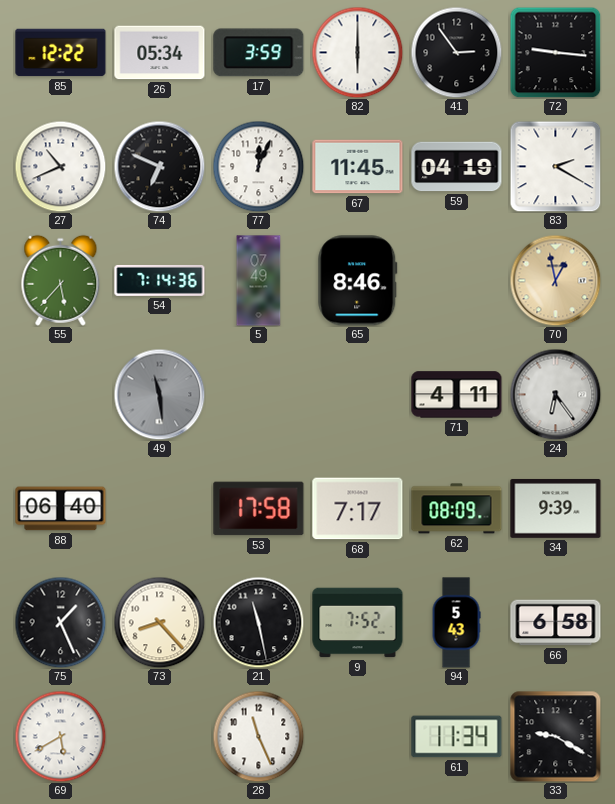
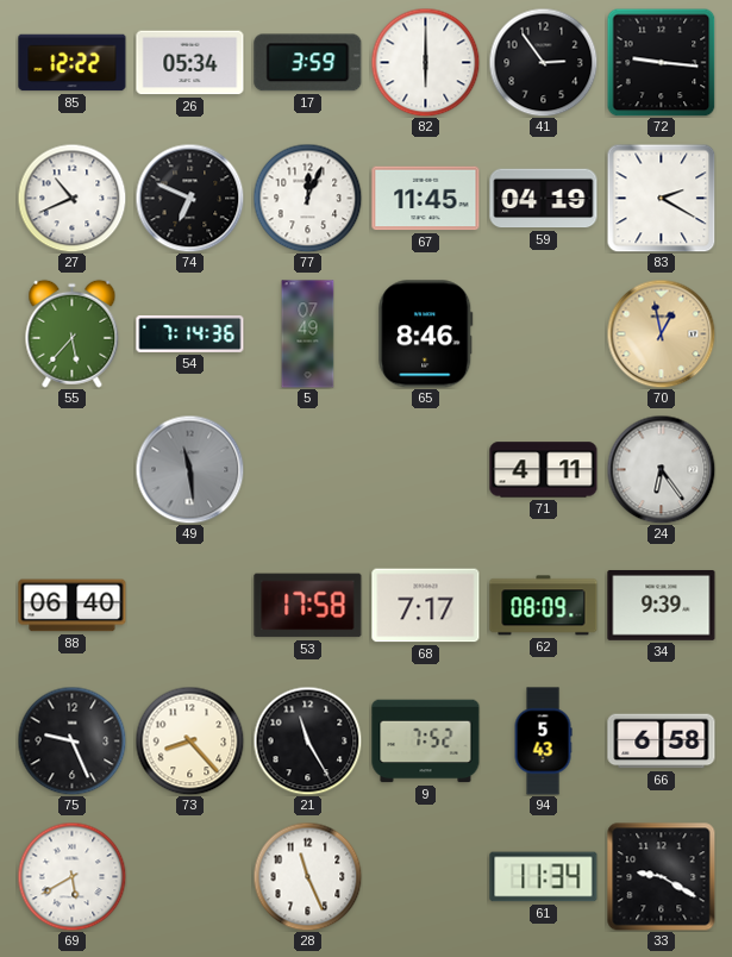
75: 1:26 -> 9:26 (71, 740)
21: 11:28 -> 11:25 (307, 740)
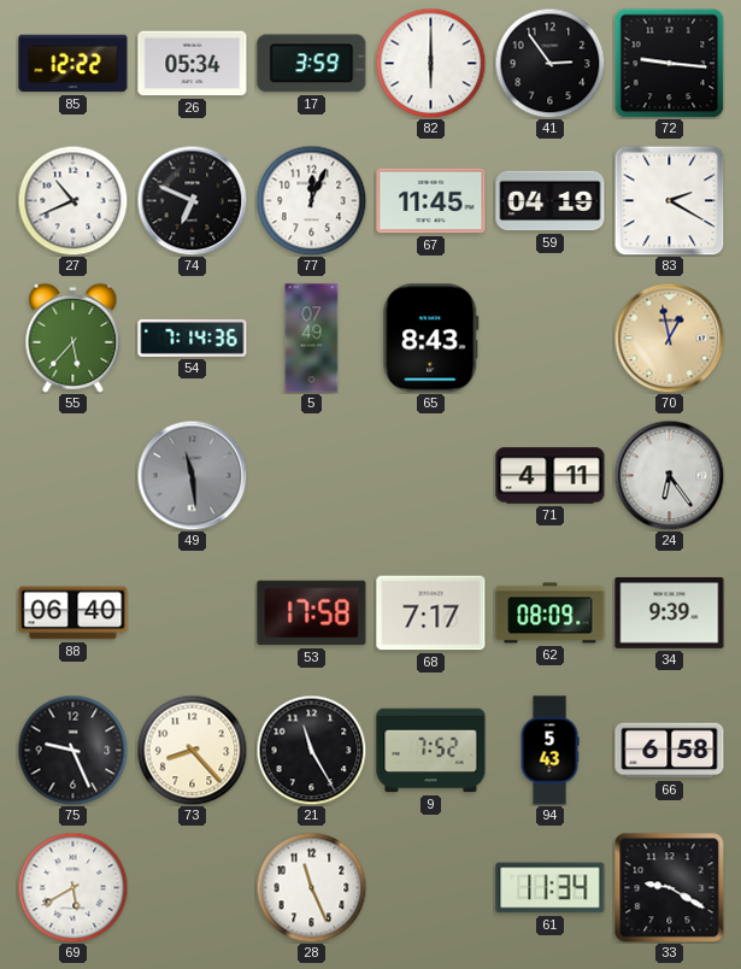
65: 8:46 -> 8:43 (431, 339)
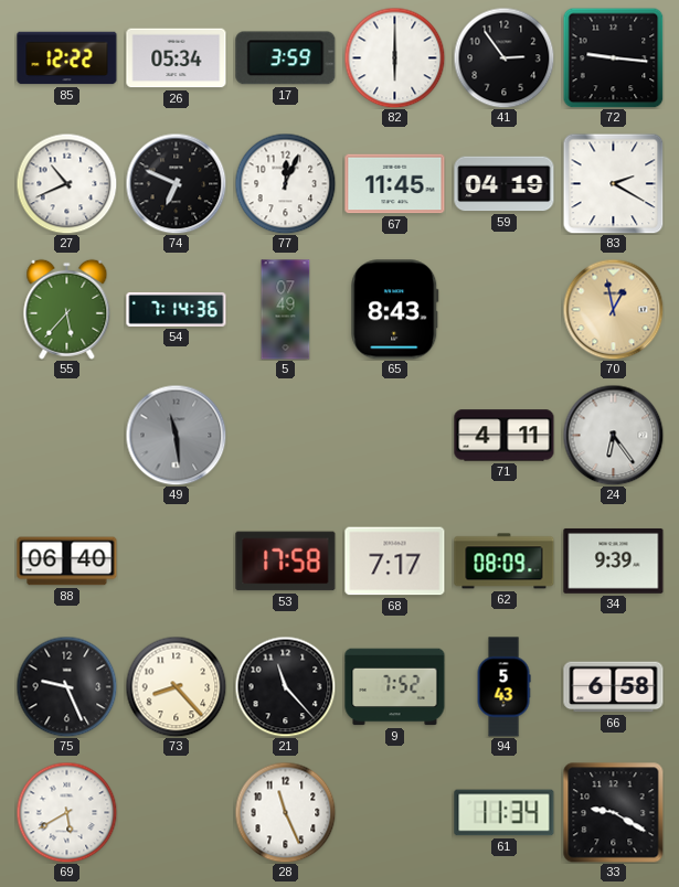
21: 11:25 -> 11:23 (285, 686)
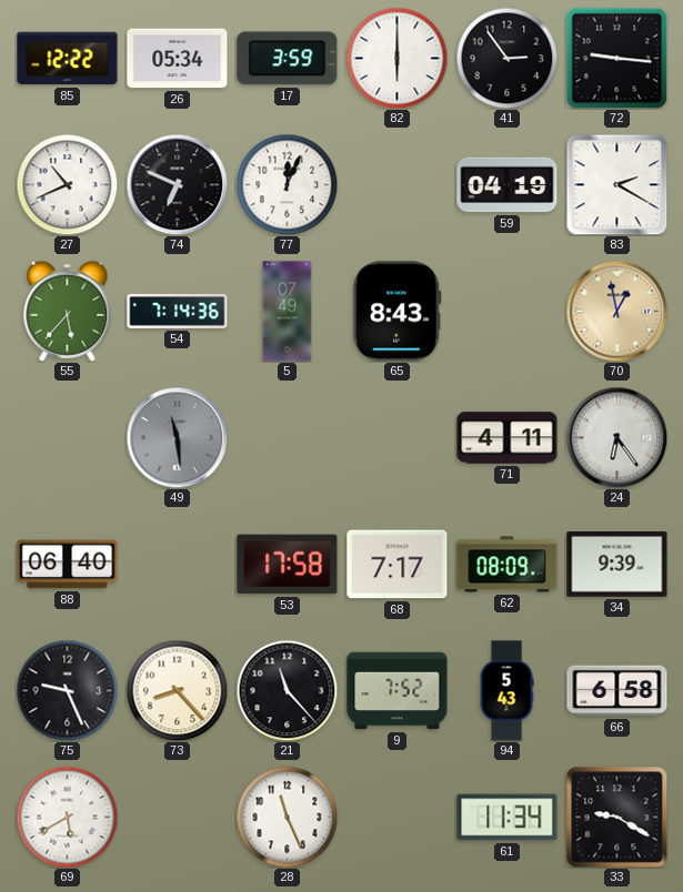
67: 11:45 -> none (395, 184)
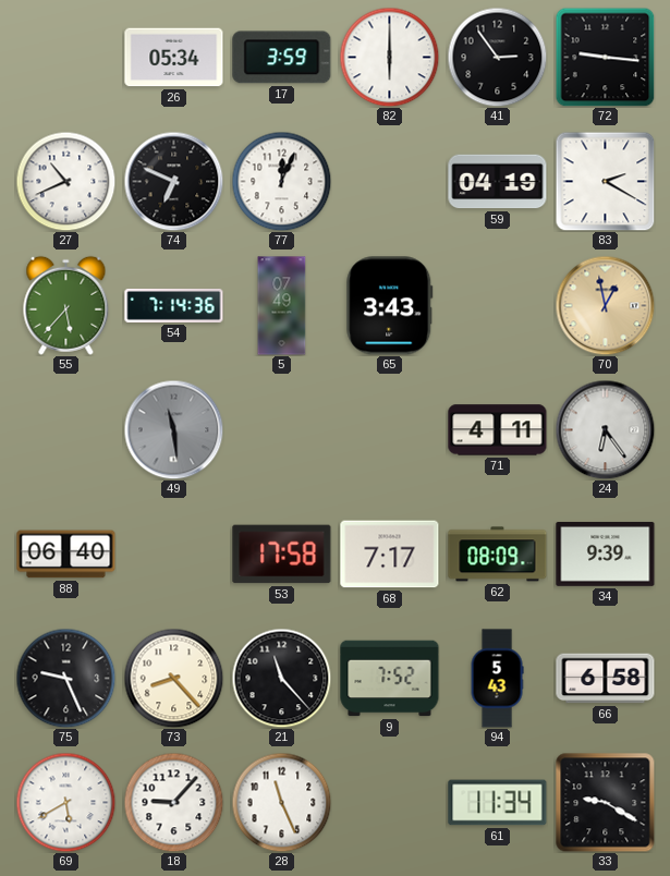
85: 12:22 -> none (68, 59)
65: 8:43 -> 3:43 (390, 306)
18: none -> 9:07 (173, 802)
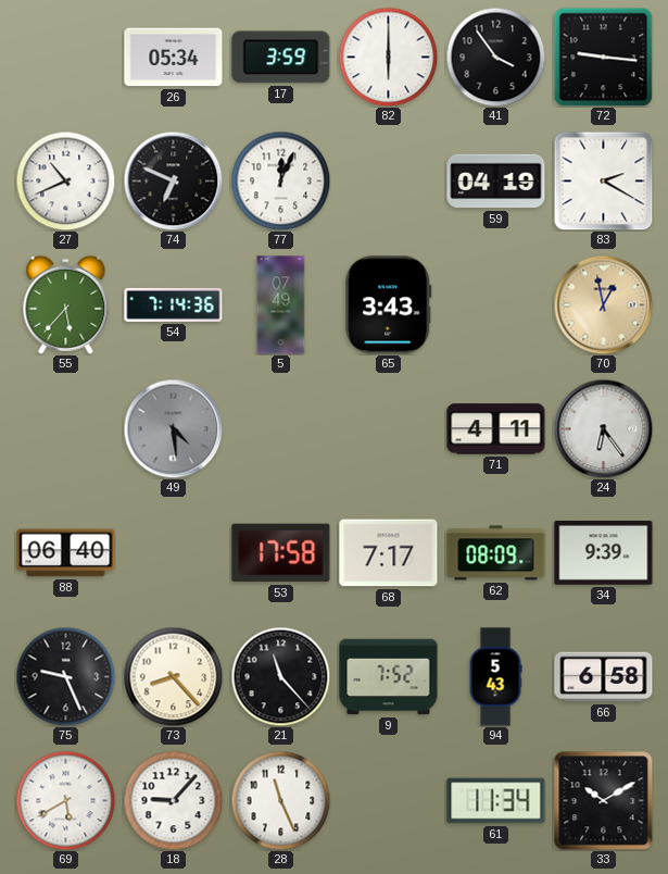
41: 2:54 -> 3:54 (495, 57)
49: 11:29 -> 4:29 (173, 428)
33: 9:20 -> 10:10 (604, 801)
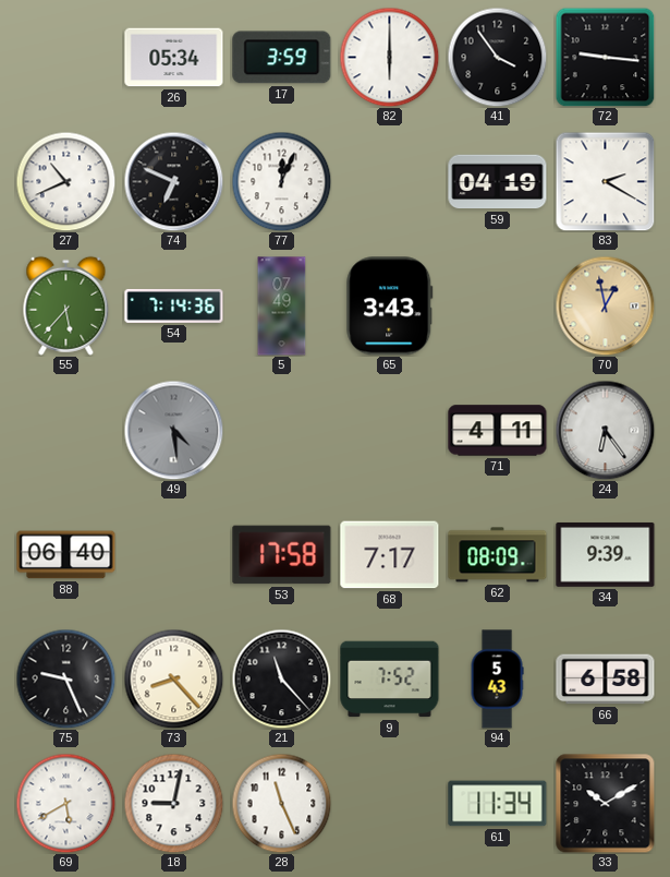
18: 9:07 -> 9:02 (173, 803)
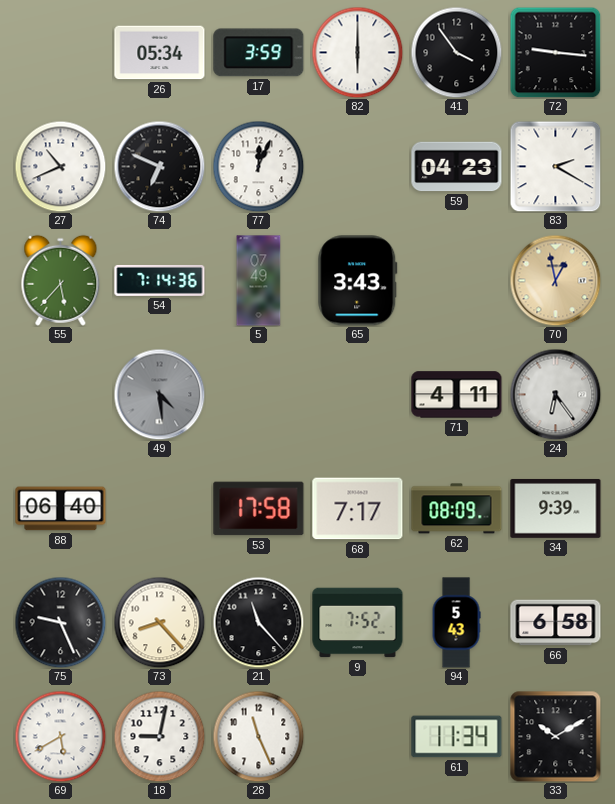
59: 04:19 -> 04:23 (457, 167)
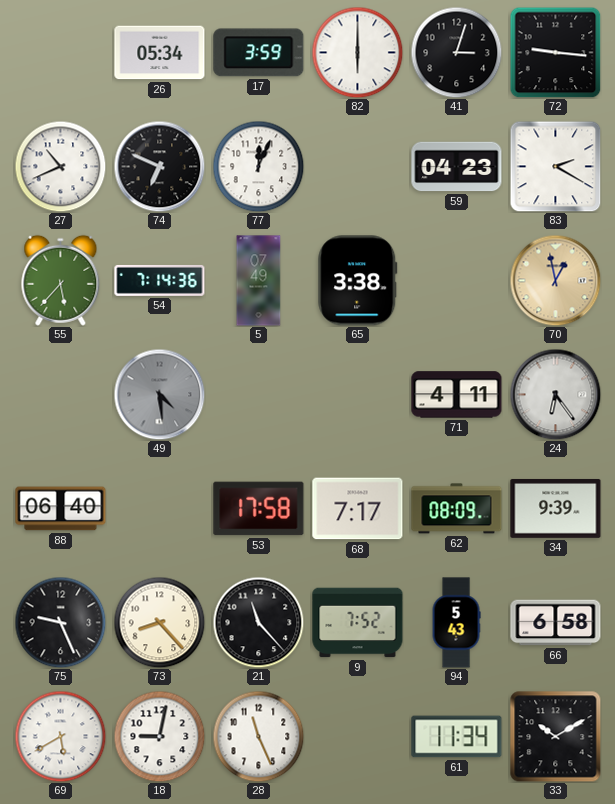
41: 3:54 -> 3:03 (456, 52)
65: 3:43 -> 3:38 (358, 281)
